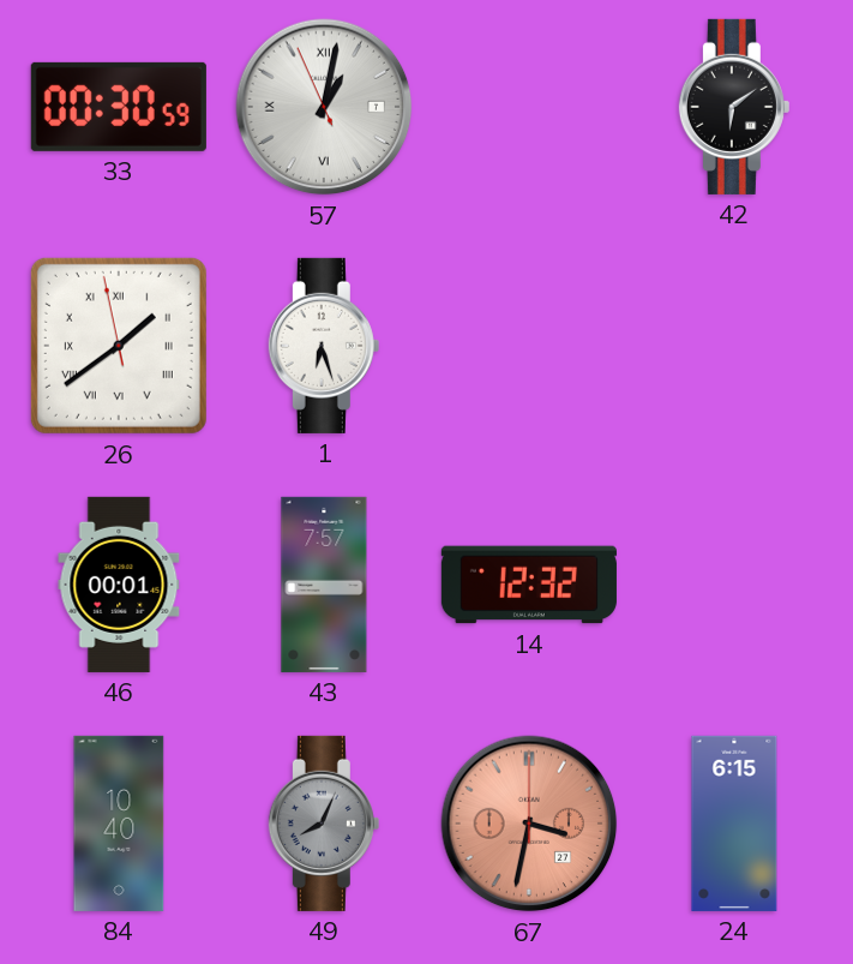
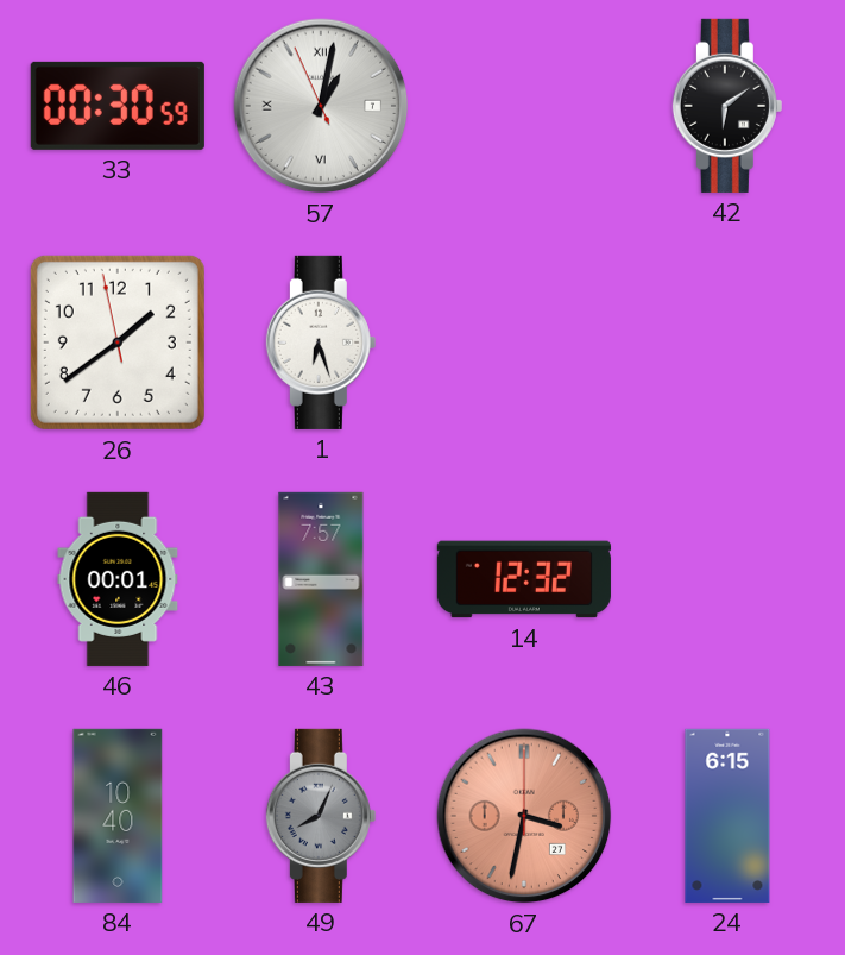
26 numerals: Roman -> Arabic (118, 343)
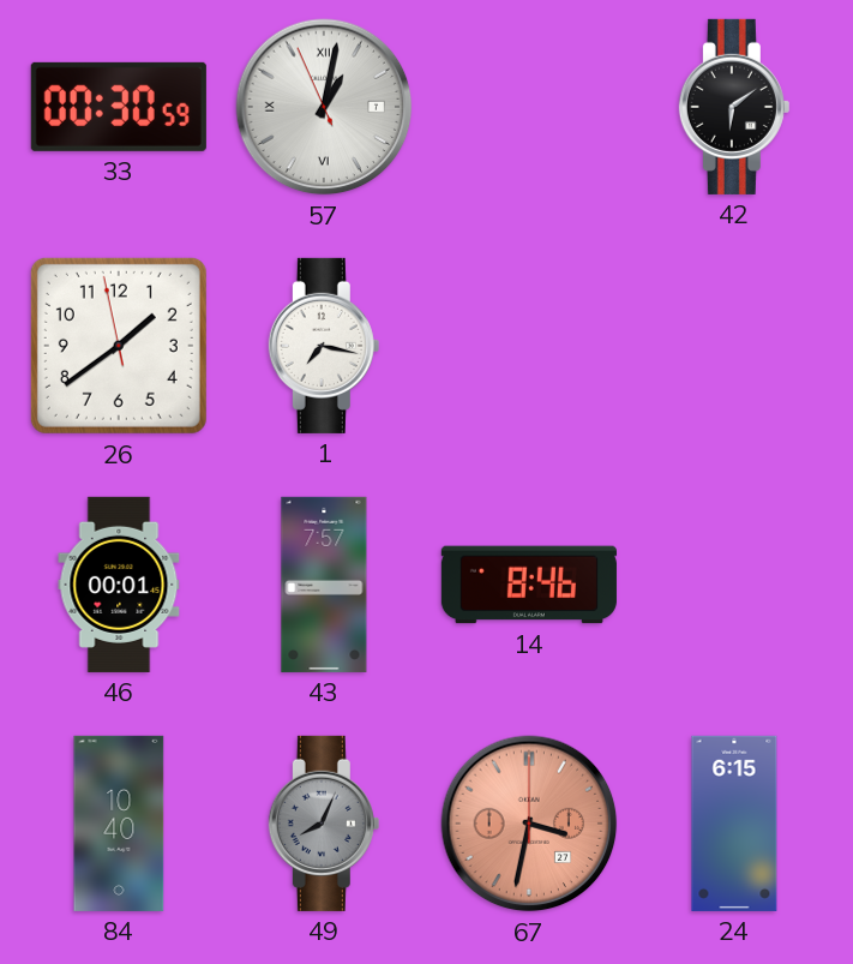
1: 6:27 -> 7:17 (324, 346)
14: 12:32 -> 8:46 (529, 585)
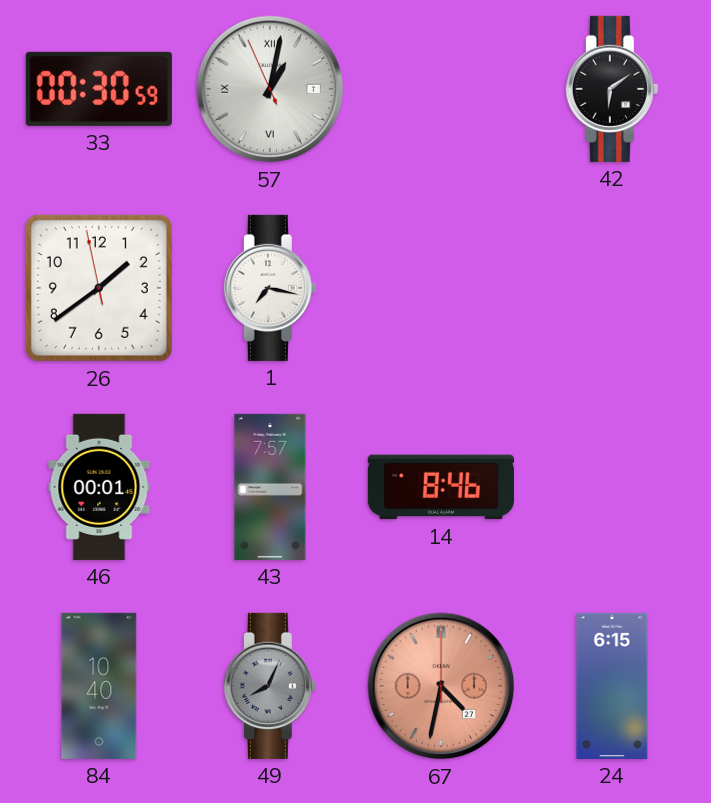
67: 3:32 -> 4:32 (441, 686)
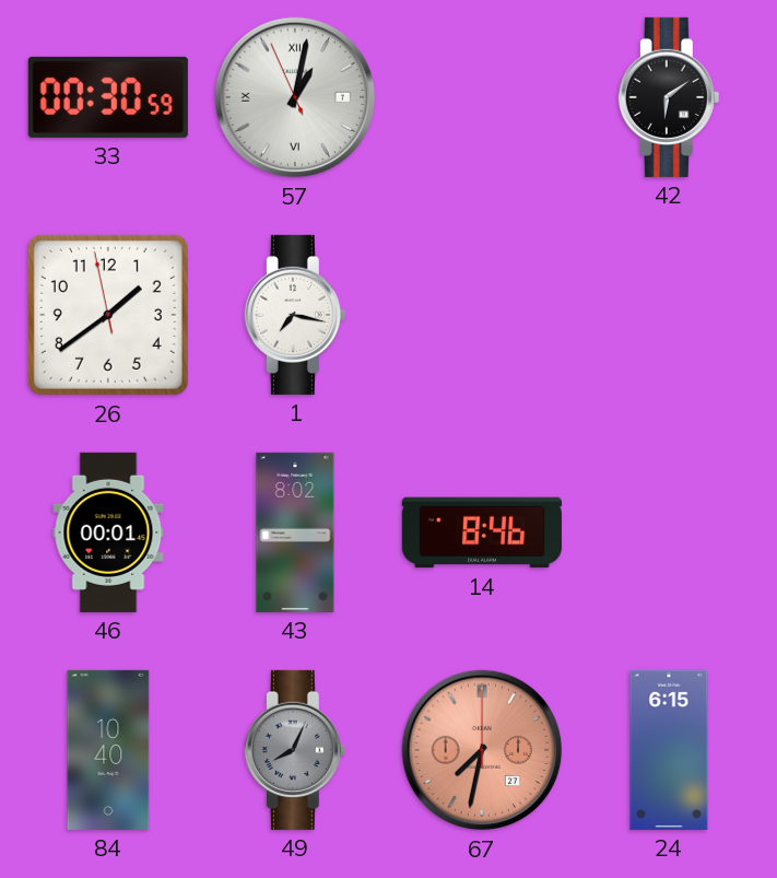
43: 7:57 -> 8:02 (295, 532)
67: 4:32 -> 7:32 (482, 750)
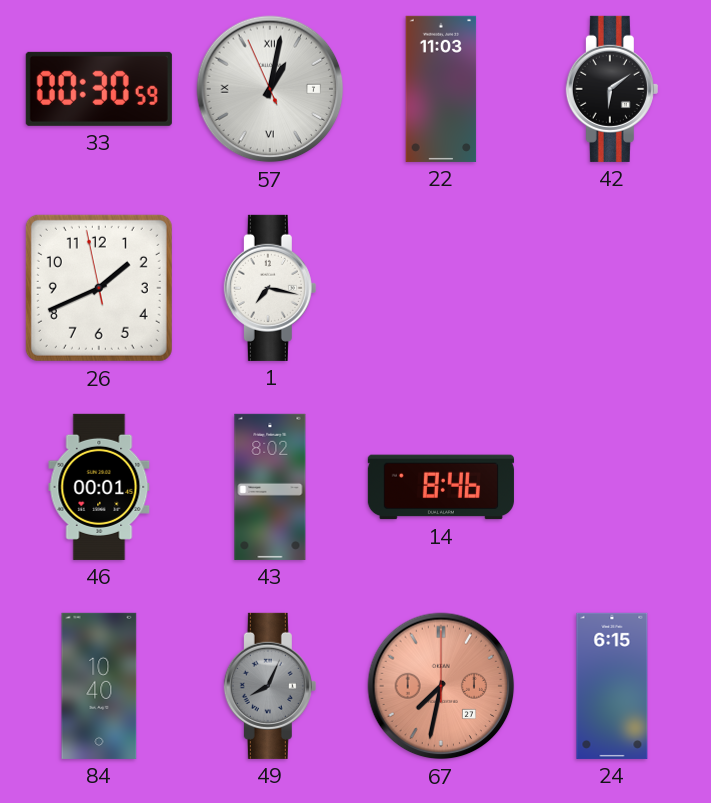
22: none -> 11:03 (441, 89)
26: 1:38 -> 1:40 (99, 288)
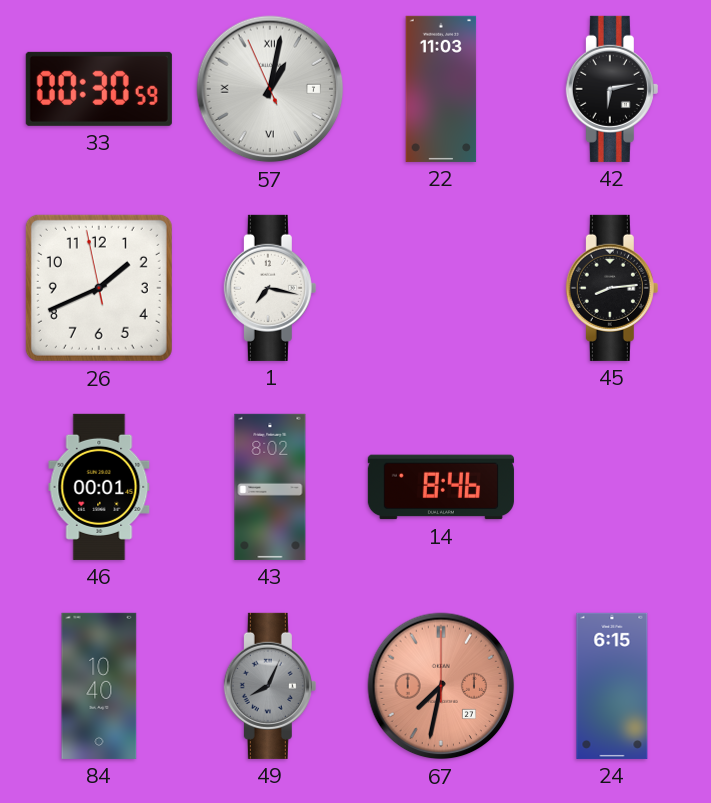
42: 6:09 -> 6:13 (612, 89)
45: none -> 8:14 (612, 288)
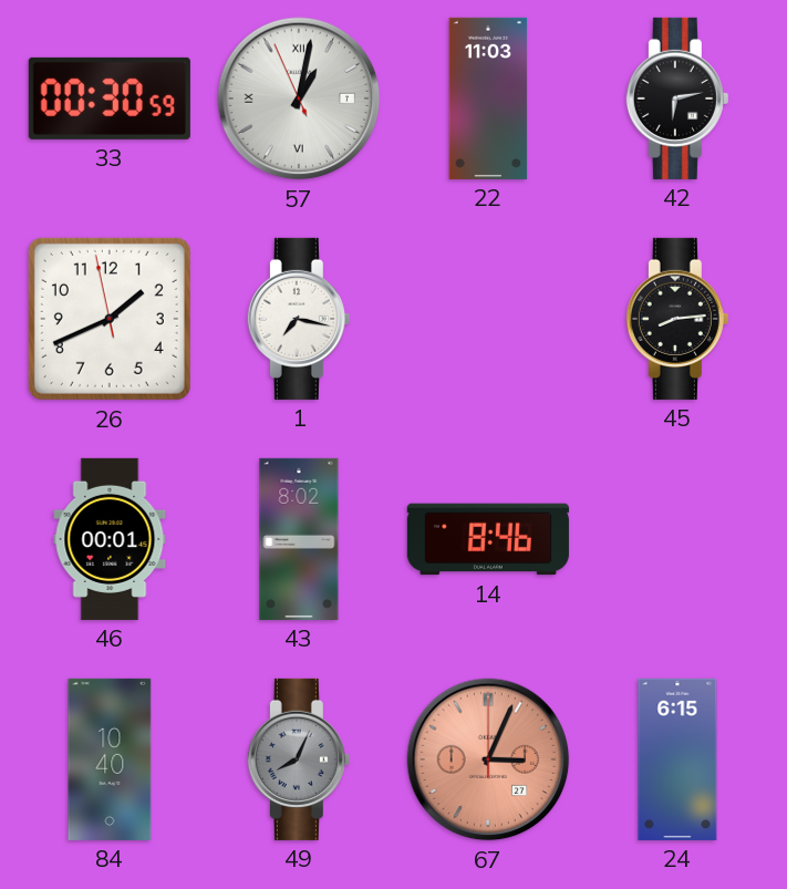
67: 7:32 -> 3:04 (488, 759)
